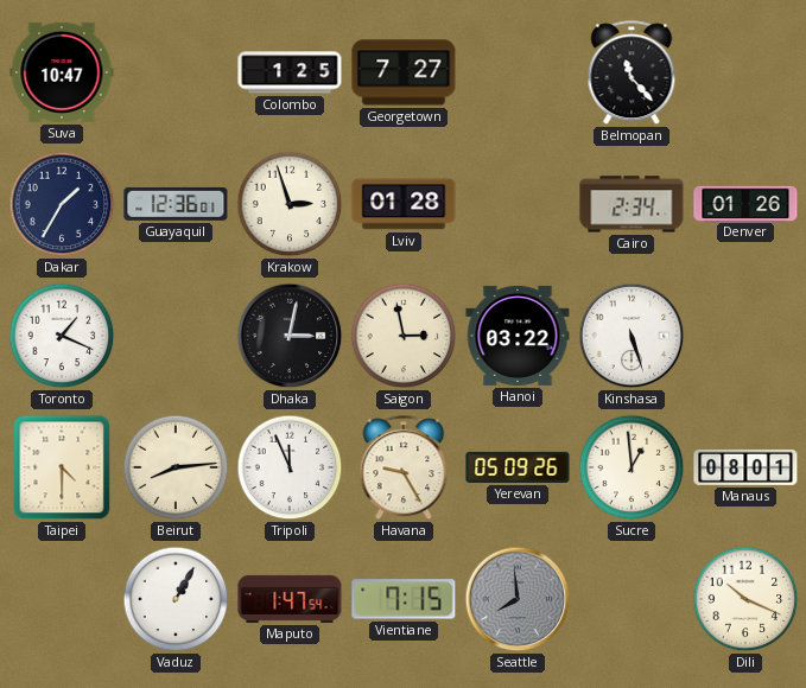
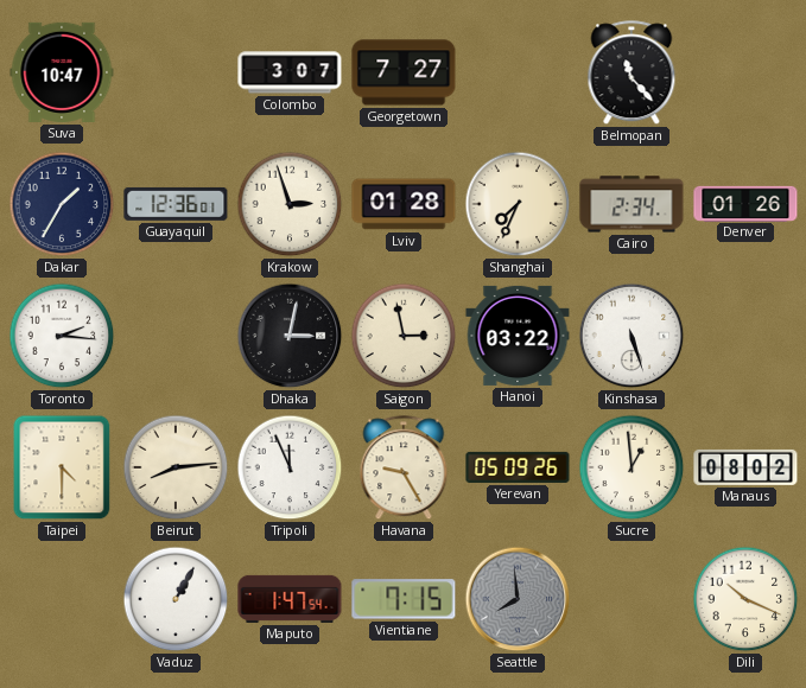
Colombo: 1:25 -> 3:07 (290, 72)
Shanghai: none -> 7:34 (518, 204)
Toronto: 1:19 -> 2:16 (62, 336)
Manaus: 08:01 -> 08:02 (745, 467)
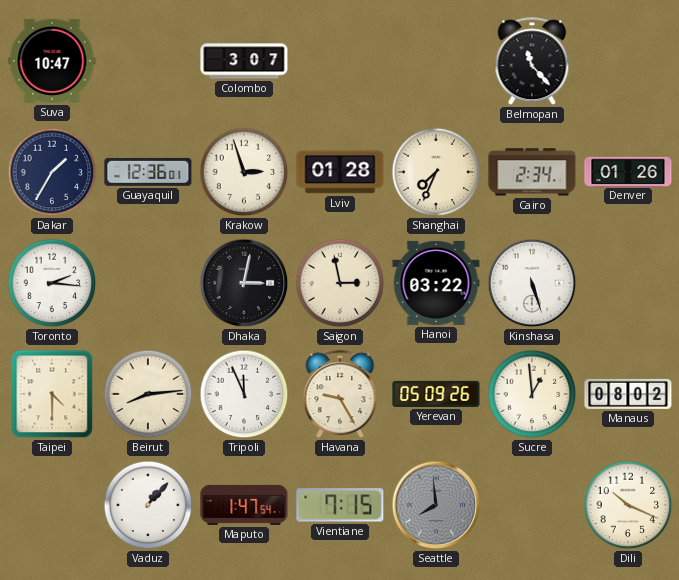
Georgetown: 7:27 -> none (404, 72)
Vaduz: 1:05 -> 1:07 (148, 505)
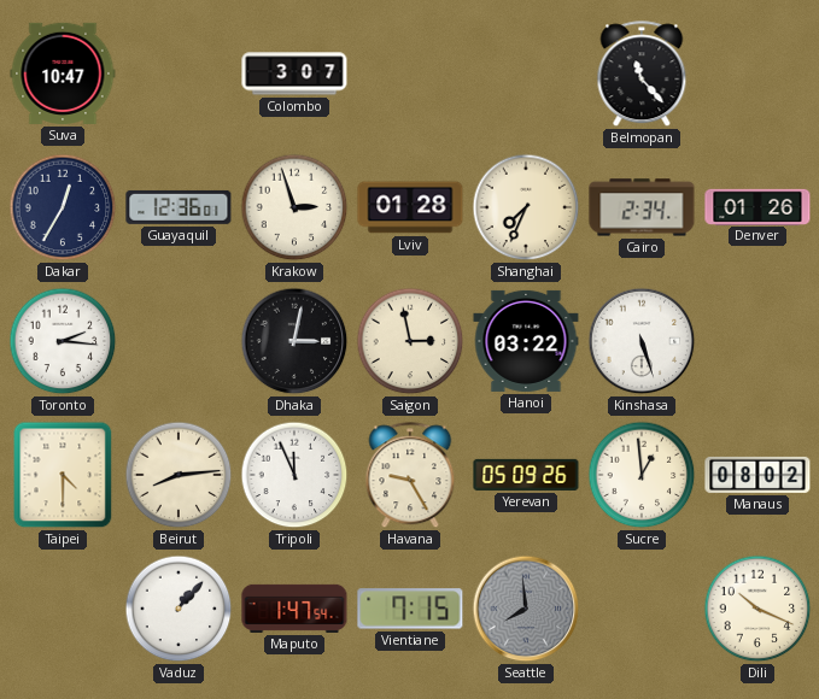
Dakar: 1:35 -> 12:35 (63, 207)
